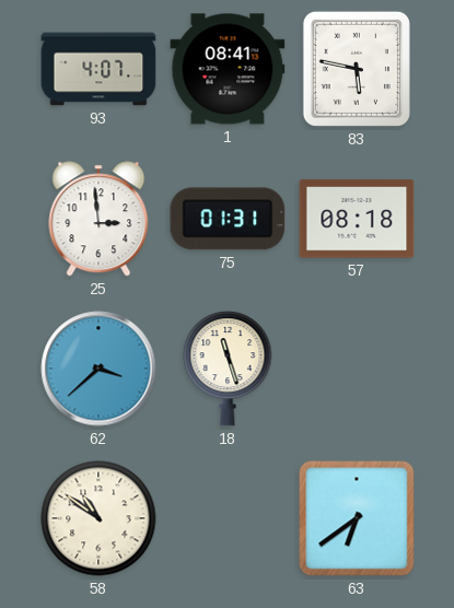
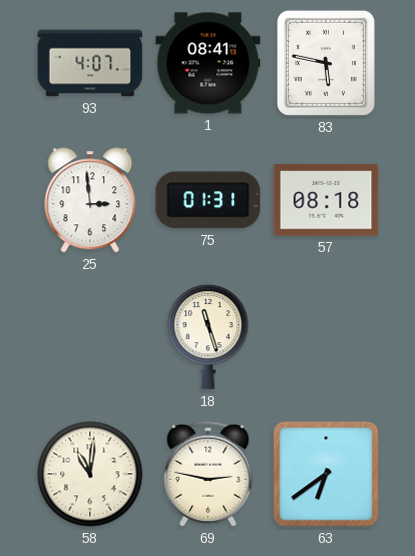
62: 3:38 -> none (98, 369)
58: 10:51 -> 11:01 (90, 474)
69: none -> 2:47 (208, 474)
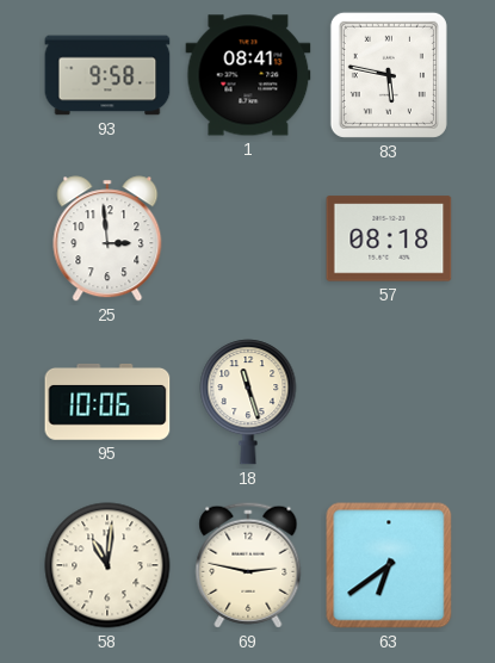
93: 4:07 -> 9:58 (107, 75)
75: 01:31 -> none (208, 200)
95: none -> 10:06 (107, 402)
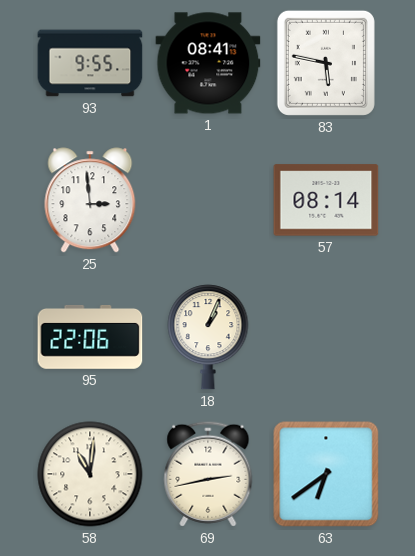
93: 9:58 -> 9:55 (90, 63)
57: 08:18 -> 08:14 (326, 200)
95: 10:06 -> 22:06 (90, 337)
18: 11:27 -> 1:04 (208, 337)
69: 2:47 -> 2:43 (208, 474)
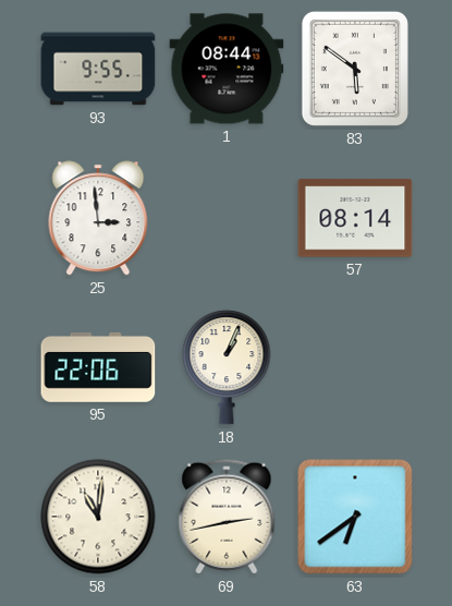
1: 08:41 -> 08:44 (227, 69)
83: 5:47 -> 5:51 (355, 69)
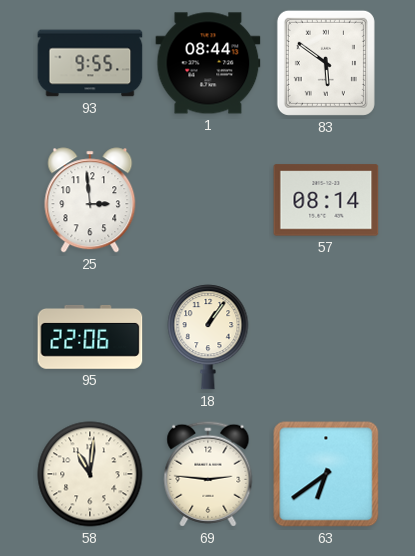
18: 1:04 -> 1:06 (208, 337)
69: 2:43 -> 2:46 (208, 474)
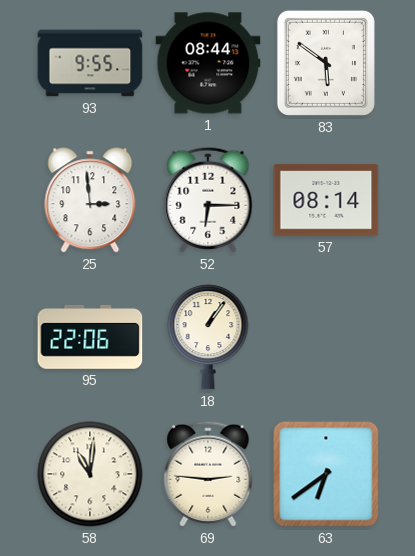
52: none -> 6:15 (208, 200)
